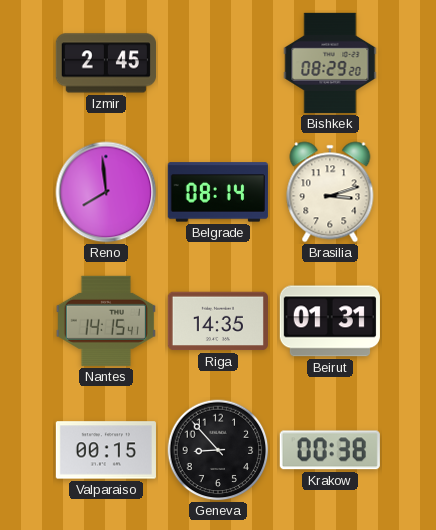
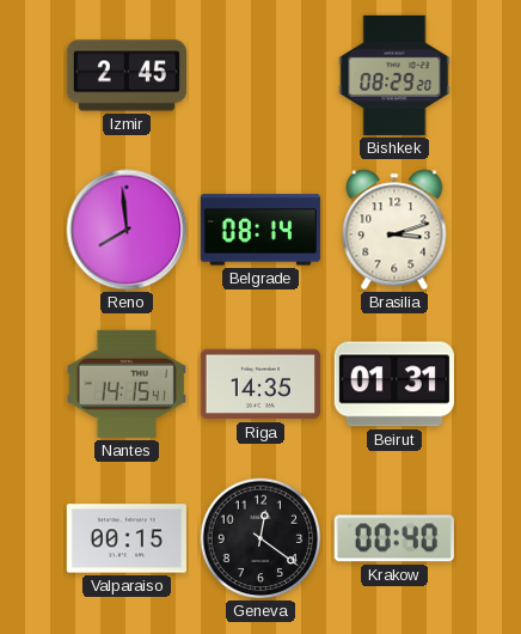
Geneva: 8:53 -> 12:21 (260, 538)
Krakow: 00:38 -> 00:40 (394, 538)
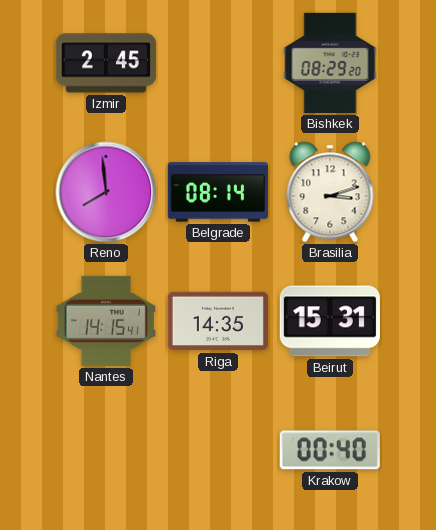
Beirut: 01:31 -> 15:31 (330, 321)
Valparaiso: 00:15 -> none (127, 538)
Geneva: 12:21 -> none (260, 538)
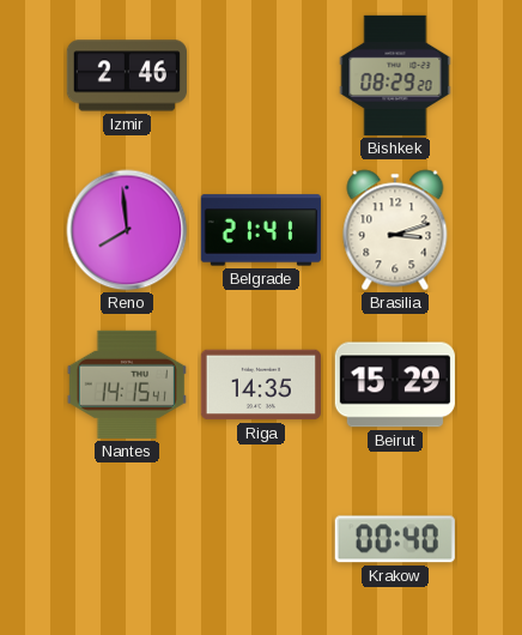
Izmir: 2:45 -> 2:46 (127, 75)
Belgrade: 08:14 -> 21:41 (261, 230)
Beirut: 15:31 -> 15:29 (395, 385)
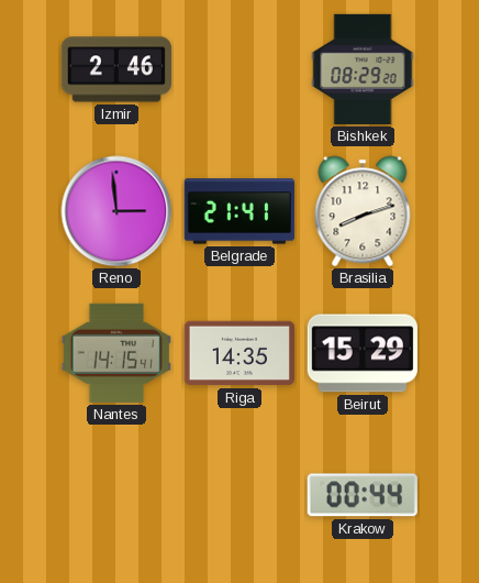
Reno: 7:59 -> 2:59 (116, 211)
Brasilia: 3:12 -> 8:12 (363, 211)
Krakow: 00:40 -> 00:44 (363, 495)
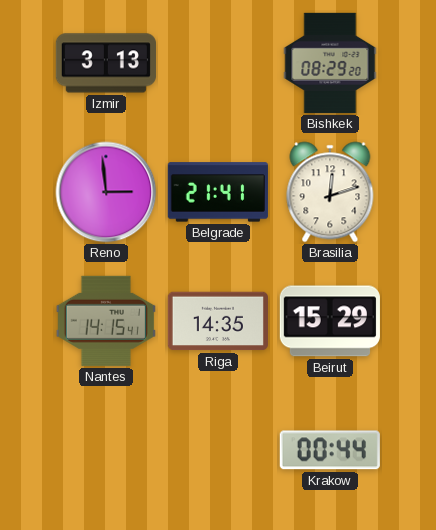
Izmir: 2:46 -> 3:13 (106, 63)
Brasilia: 8:12 -> 12:12 (330, 192)
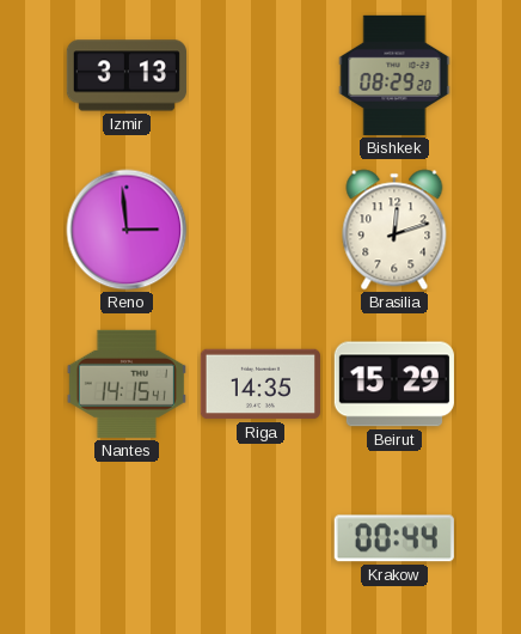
Belgrade: 21:41 -> none (218, 192)
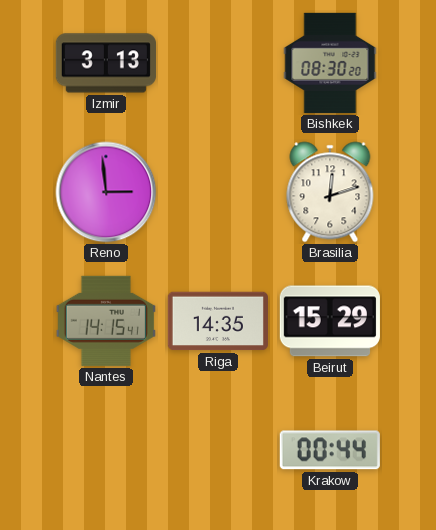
Bishkek: 08:29 -> 08:30 (330, 63)
